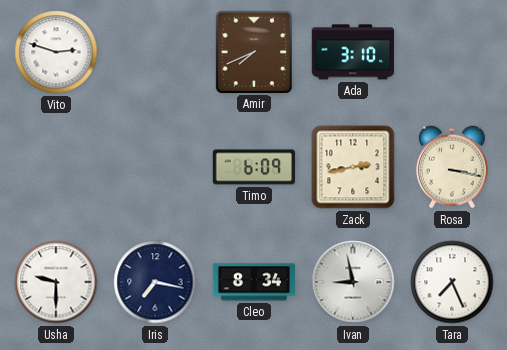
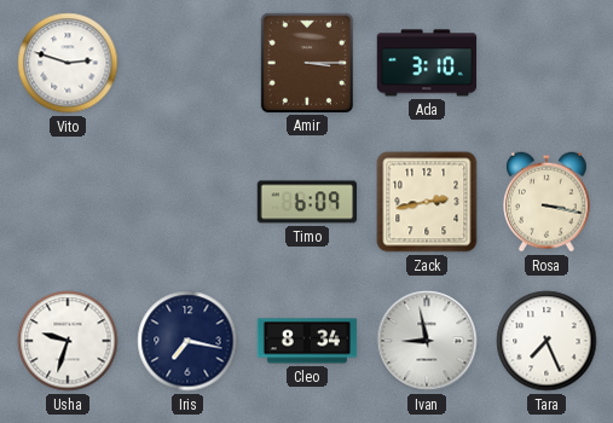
Amir: 7:41 -> 3:15 (306, 62)
Usha: 9:30 -> 9:33 (68, 341)
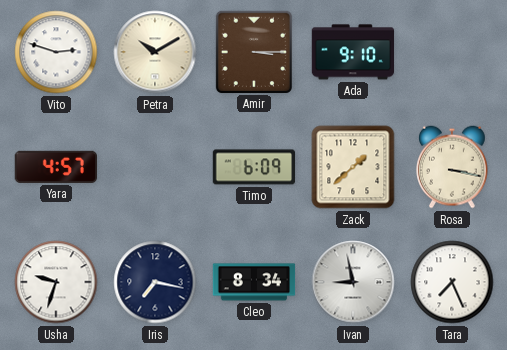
Petra: none -> 10:10 (155, 52)
Ada: 3:10 -> 9:10 (353, 52)
Yara: none -> 4:57 (55, 167)
Zack: 2:43 -> 1:38 (353, 167)
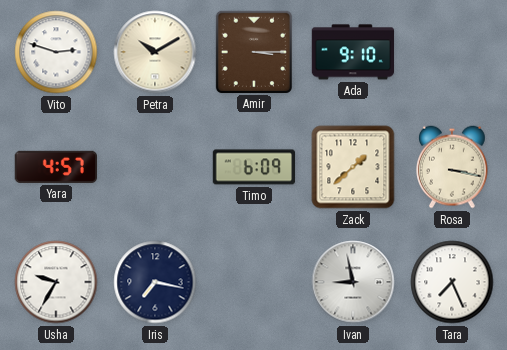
Usha: 9:33 -> 9:35 (56, 282)
Cleo: 8:34 -> none (254, 282)
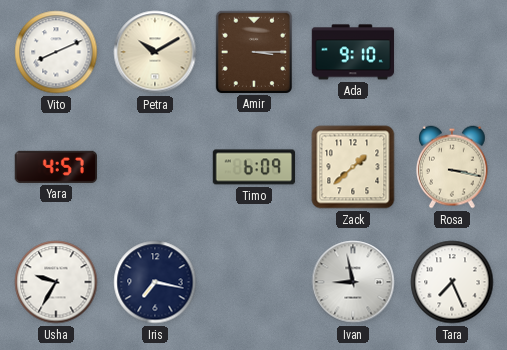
Vito: 2:48 -> 8:11 (56, 52)
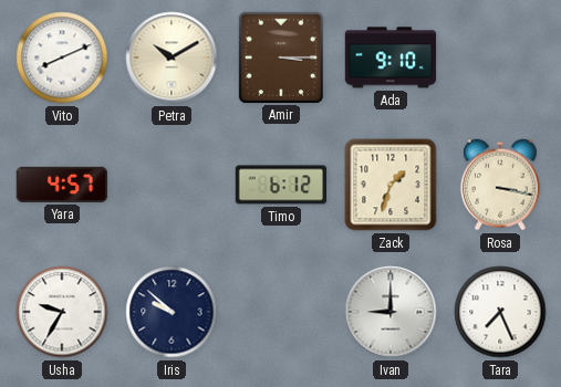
Timo: 6:09 -> 6:12 (281, 185)
Zack: 1:38 -> 1:33 (391, 185)
Iris: 7:17 -> 9:52 (172, 312)
Ivan: 8:58 -> 9:00 (391, 312)
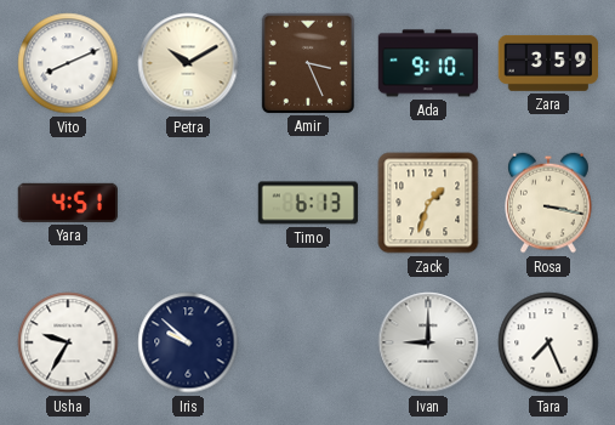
Amir: 3:15 -> 3:26 (307, 62)
Zara: none -> 3:59 (548, 63)
Yara: 4:57 -> 4:51 (67, 203)
Timo: 6:12 -> 6:13 (308, 203)
